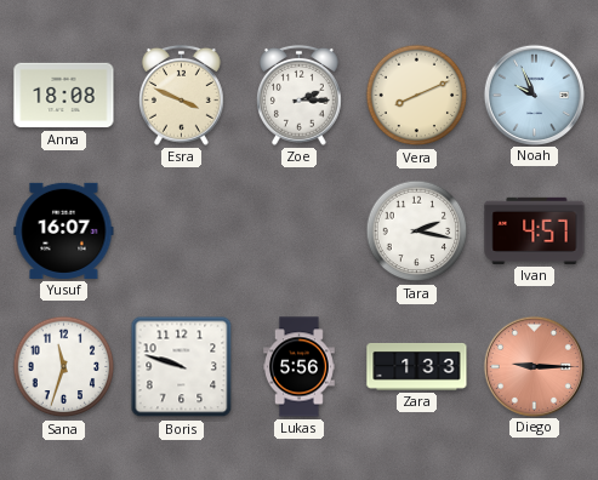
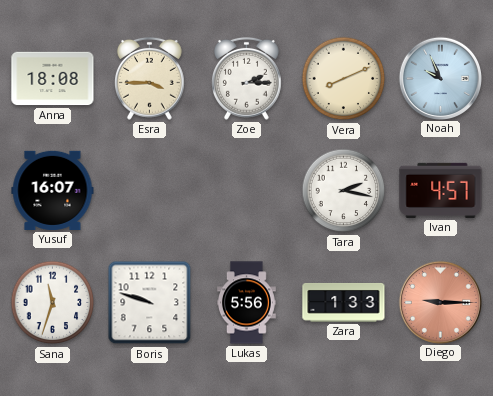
Esra: 3:49 -> 3:45 (150, 78)
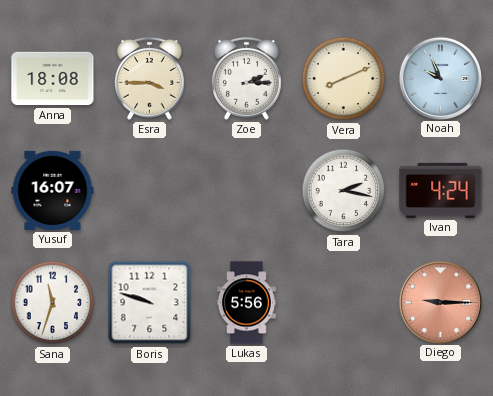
Ivan: 4:57 -> 4:24 (441, 190)
Zara: 1:33 -> none (344, 302)
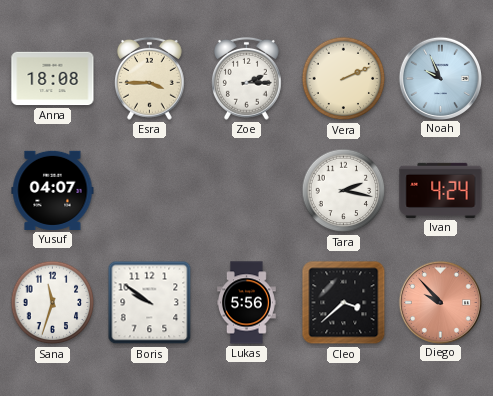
Vera: 8:11 -> 2:11 (344, 79)
Yusuf: 16:07 -> 04:07 (53, 190)
Boris: 9:48 -> 9:51 (150, 303)
Cleo: none -> 3:38 (344, 303)
Diego: 9:15 -> 9:53 (440, 302)
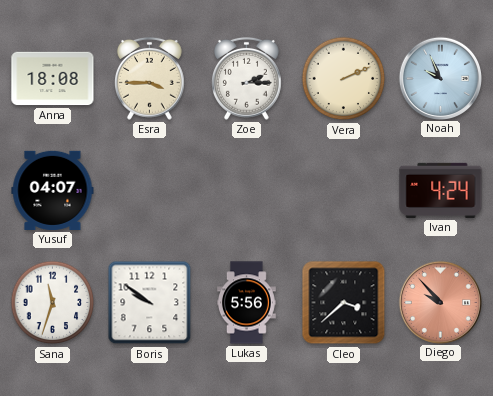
Tara: 2:17 -> none (344, 191)
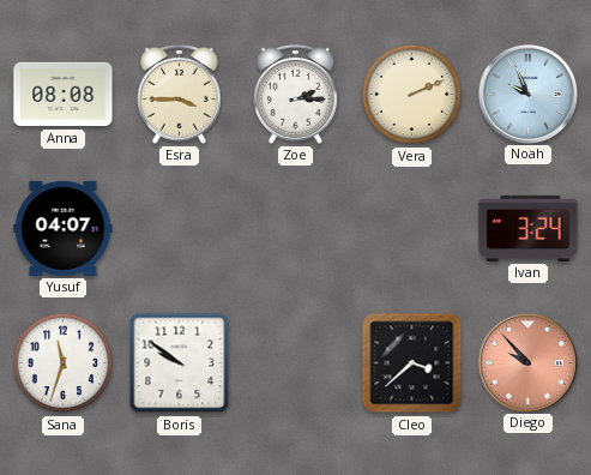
Anna: 18:08 -> 08:08 (64, 95)
Ivan: 4:24 -> 3:24 (529, 228)
Lukas: 5:56 -> none (247, 303)
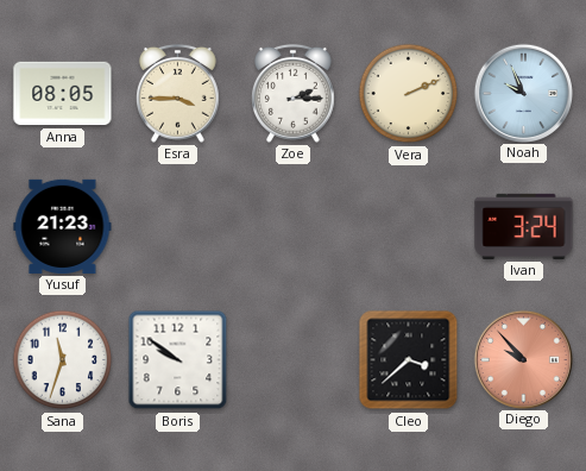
Anna: 08:08 -> 08:05 (63, 94)
Yusuf: 04:07 -> 21:23 (63, 226)
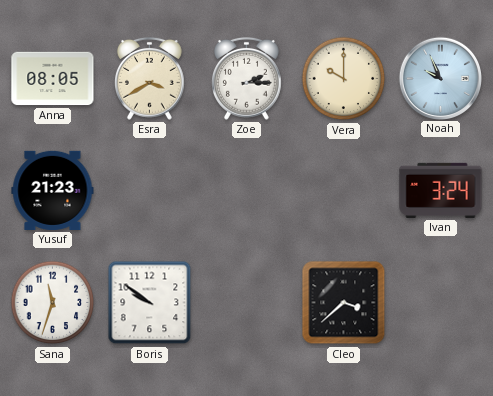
Esra: 3:45 -> 3:40 (150, 78)
Vera: 2:11 -> 10:00 (344, 79)
Diego: 9:53 -> none (523, 359)
